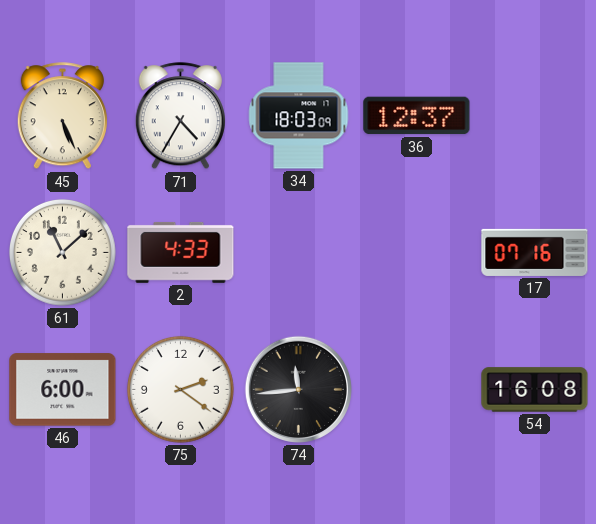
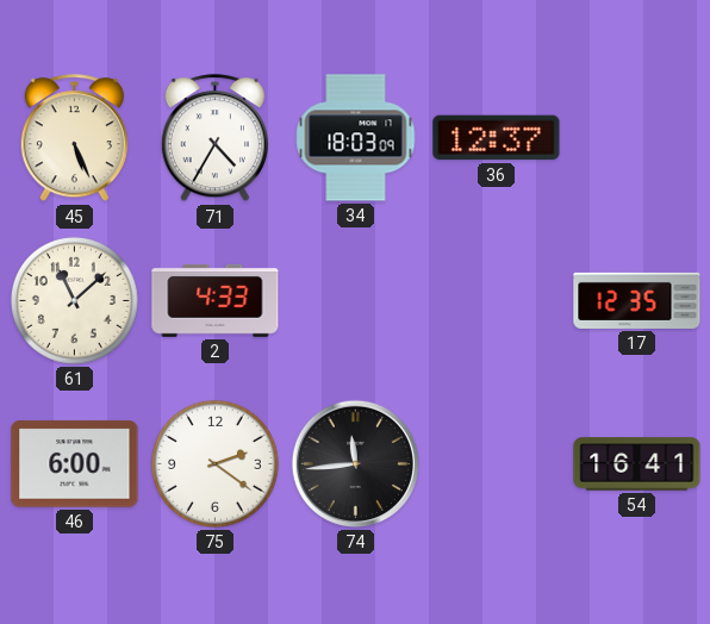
17: 07:16 -> 12:35 (637, 300)
54: 16:08 -> 16:41 (637, 464)
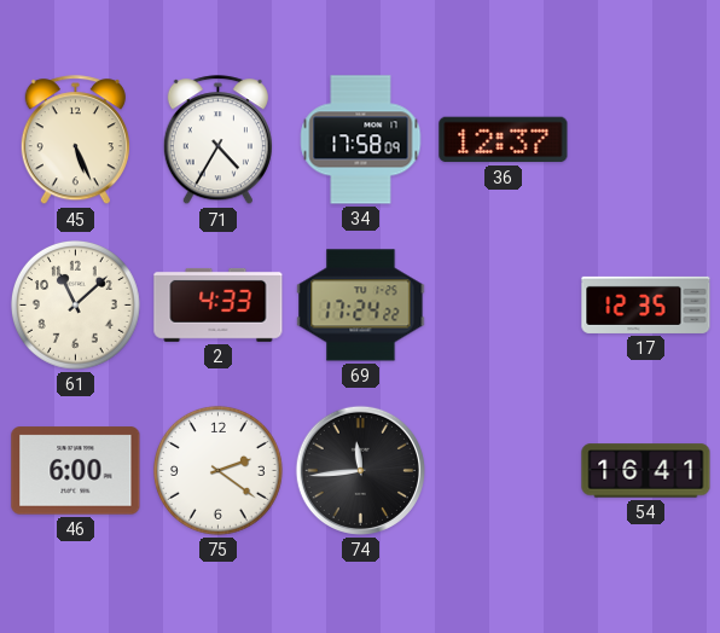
34: 18:03 -> 17:58 (361, 140)
69: none -> 17:24 (361, 306)
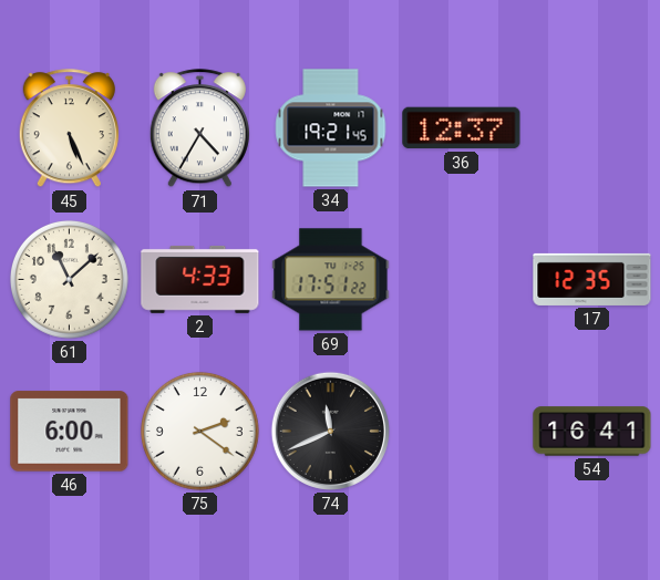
34: 17:58 -> 19:21 (331, 128)
69: 17:24 -> 17:51 (331, 280)
74: 11:44 -> 11:41 (330, 431)
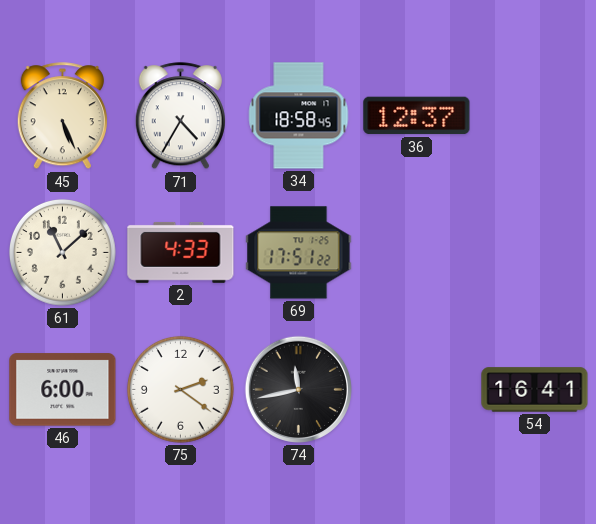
34: 19:21 -> 18:58 (299, 116)
17: 12:35 -> none (592, 279)
74: 11:41 -> 11:43 (298, 389)
